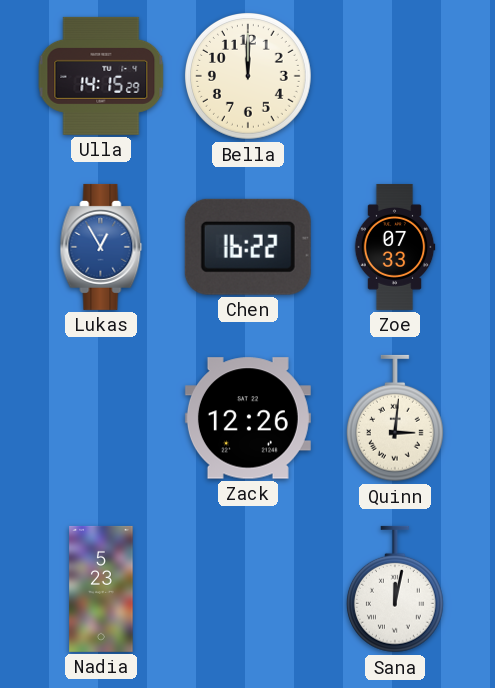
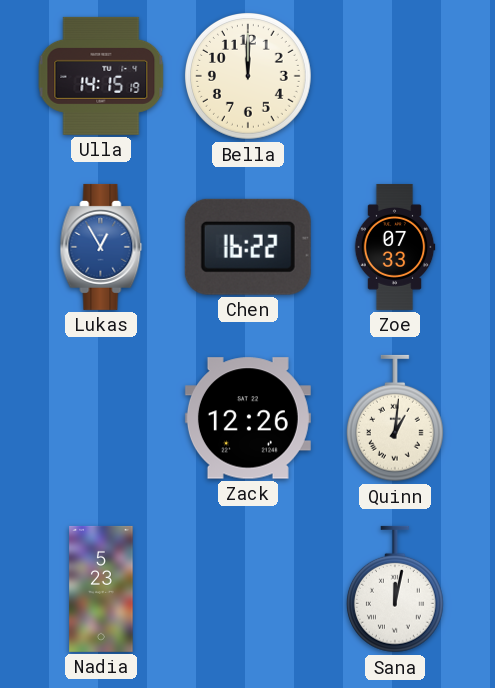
Ulla: 14:15:29 -> 14:15:19 (101, 76)
Quinn: 3:01 -> 1:01 (395, 418)
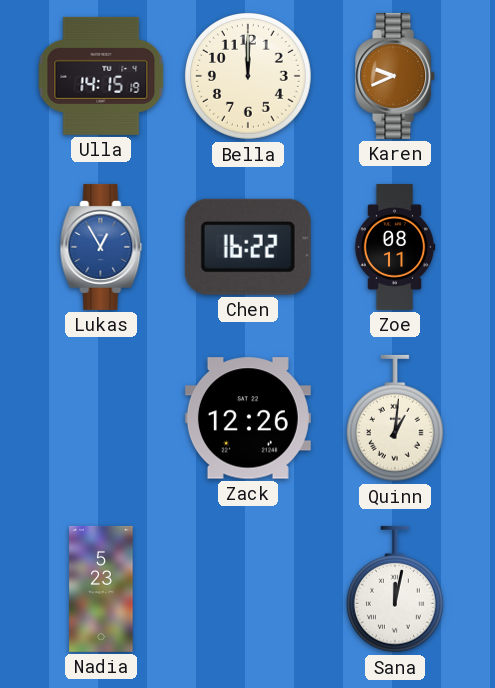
Karen: none -> 9:41 (396, 76)
Zoe: 07:33 -> 08:11 (395, 247)
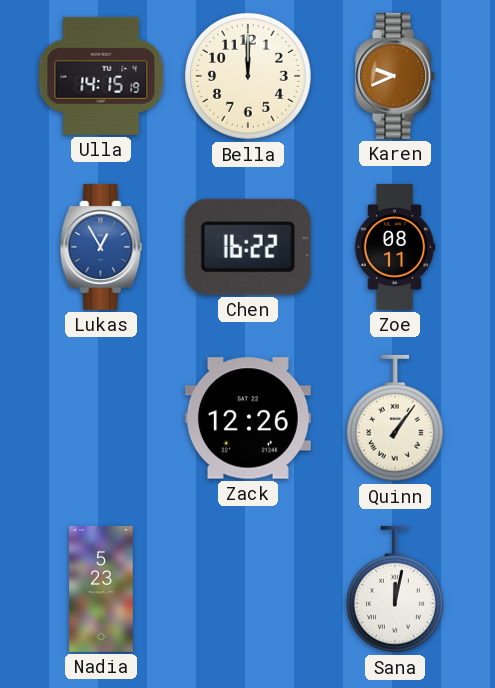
Quinn: 1:01 -> 1:06 (395, 418)
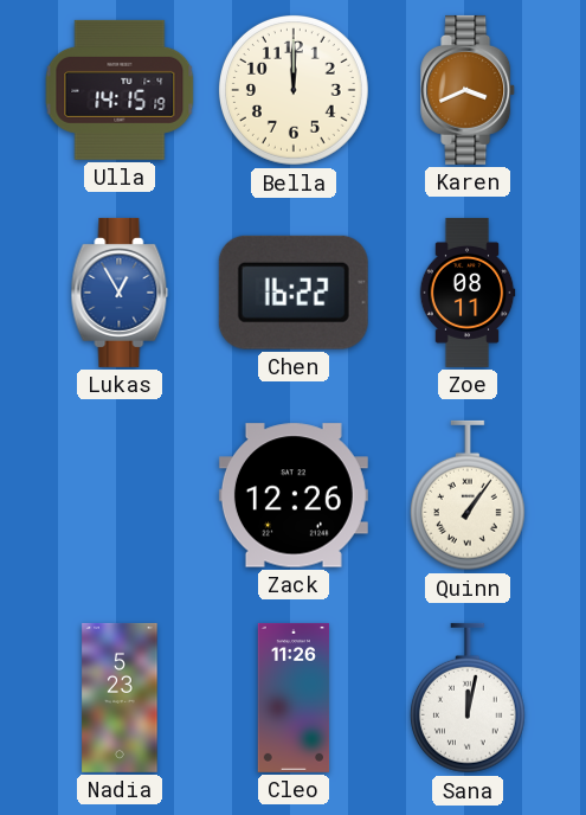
Karen: 9:41 -> 3:41 (469, 90)
Cleo: none -> 11:26 (294, 698)
